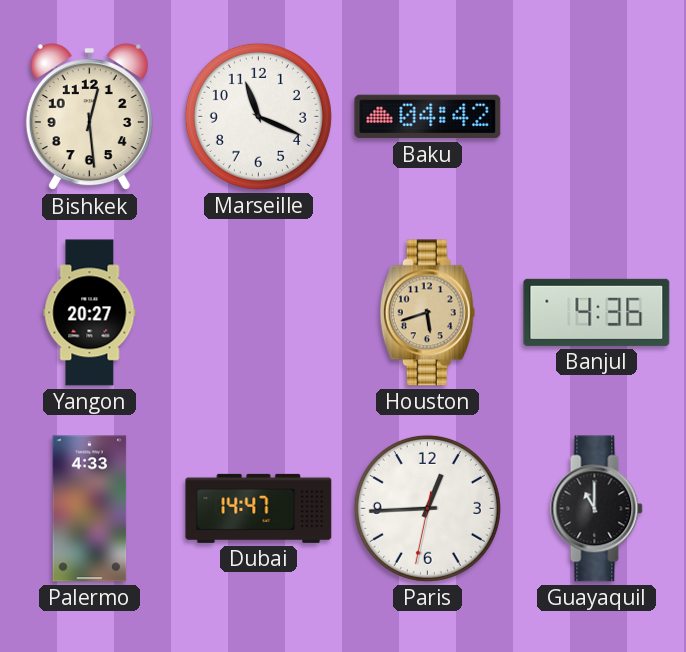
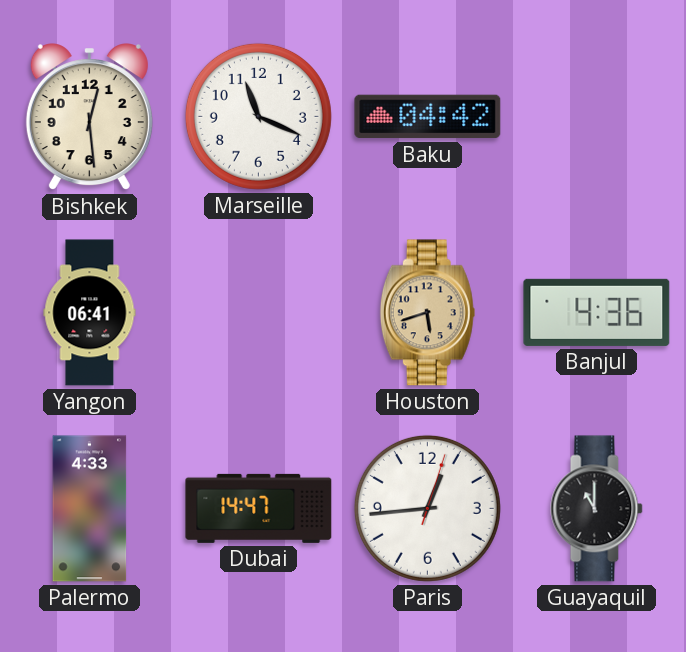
Yangon: 20:27 -> 06:41 (90, 313)
Paris: 12:44:32 -> 12:44:03 (427, 508)
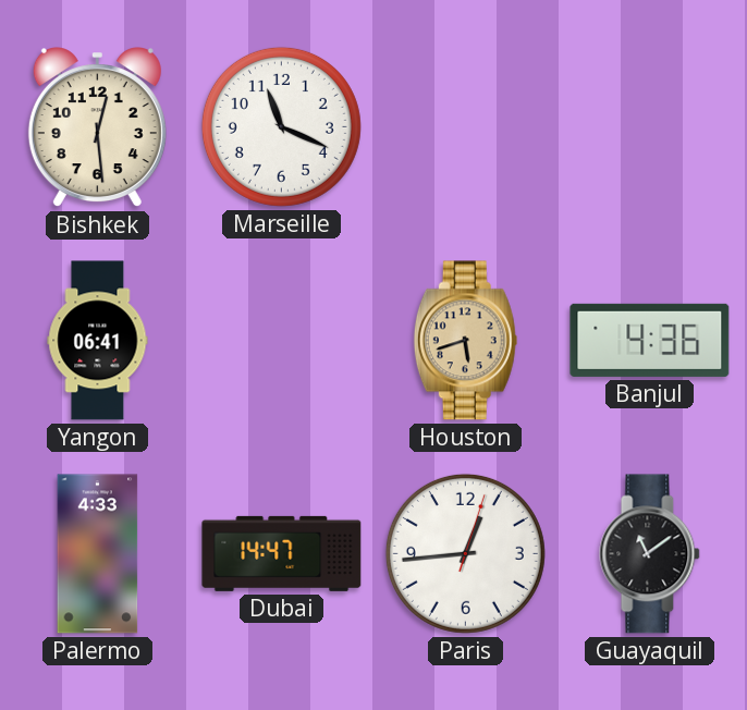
Baku: 04:42 -> none (428, 117)
Guayaquil: 11:00 -> 11:09 (650, 554)
